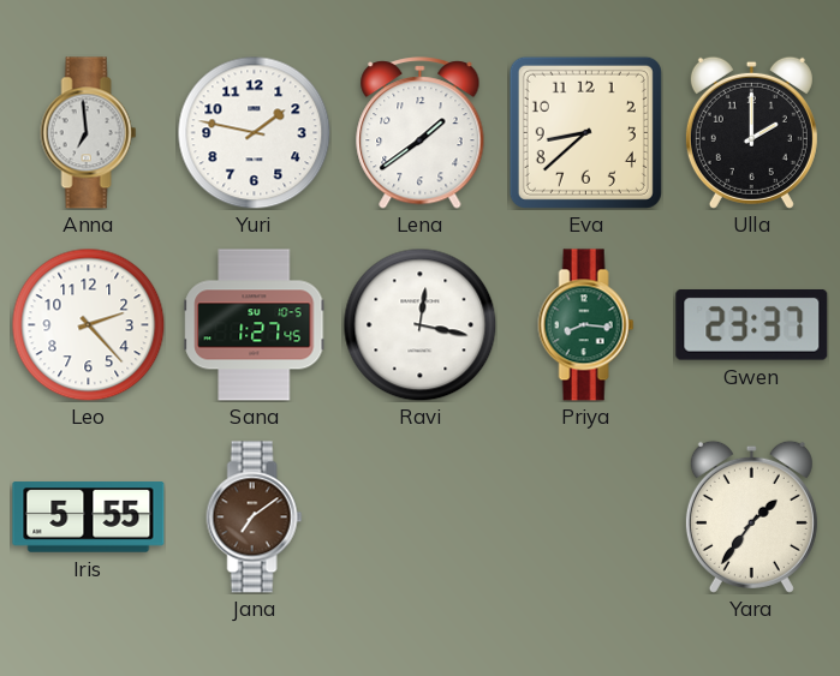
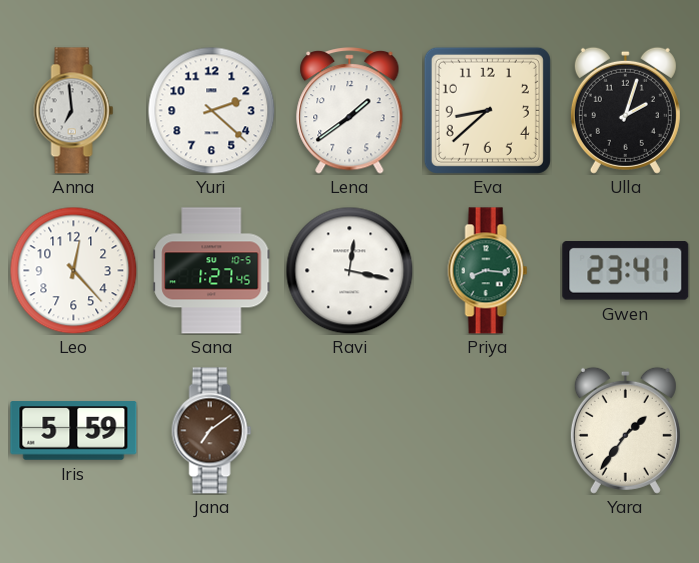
Yuri: 1:47 -> 2:22 (211, 110)
Ulla: 2:00 -> 2:03 (625, 110)
Leo: 2:23 -> 12:23 (73, 270)
Gwen: 23:37 -> 23:41 (626, 271)
Iris: 5:55 -> 5:59 (74, 431)
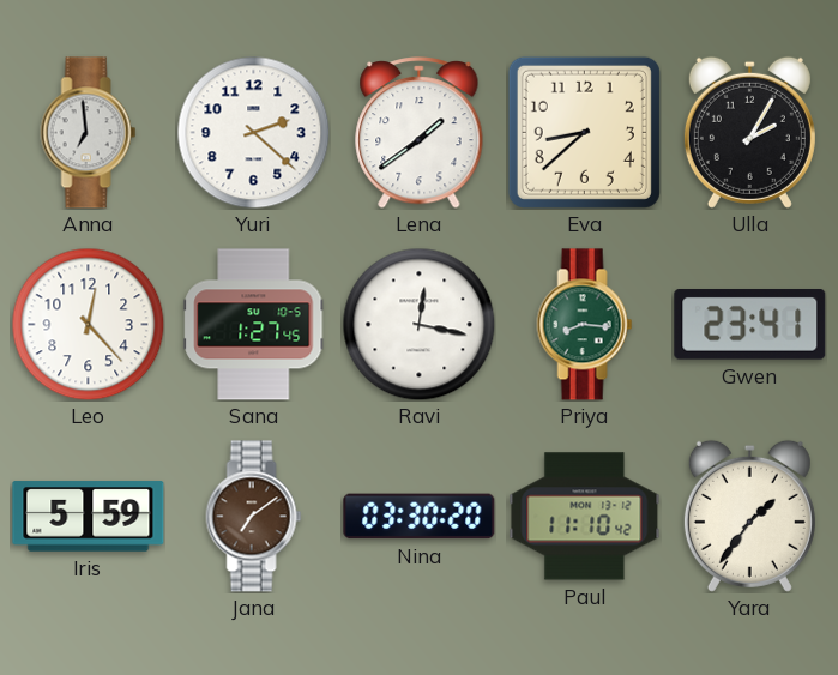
Ulla: 2:03 -> 2:05 (749, 132)
Nina: none -> 03:30 (420, 517)
Paul: none -> 11:10 (585, 517)
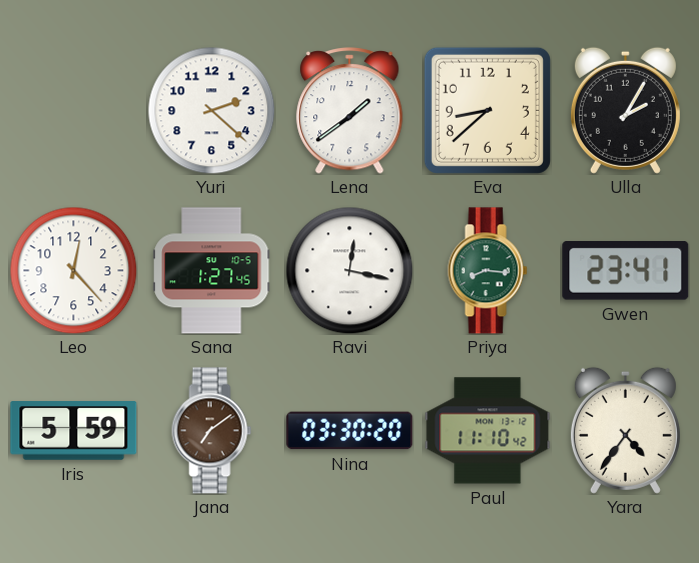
Anna: 6:59 -> none (89, 133)
Yara: 1:36 -> 4:36 (625, 430)
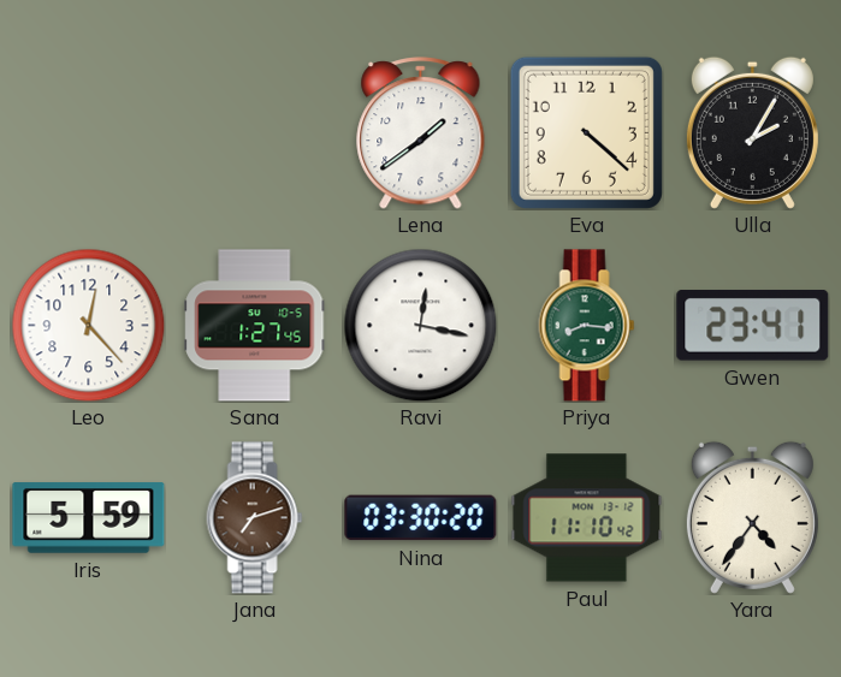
Yuri: 2:22 -> none (211, 110)
Eva: 8:38 -> 4:22 (586, 132)
Jana: 7:09 -> 7:12 (255, 518)
